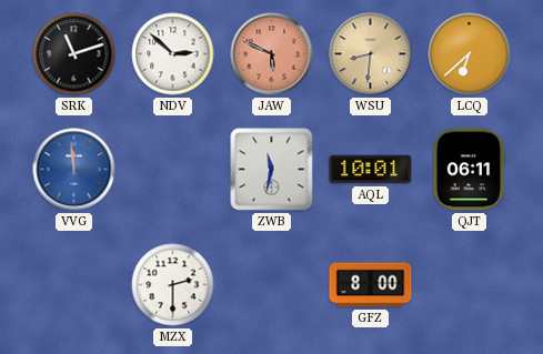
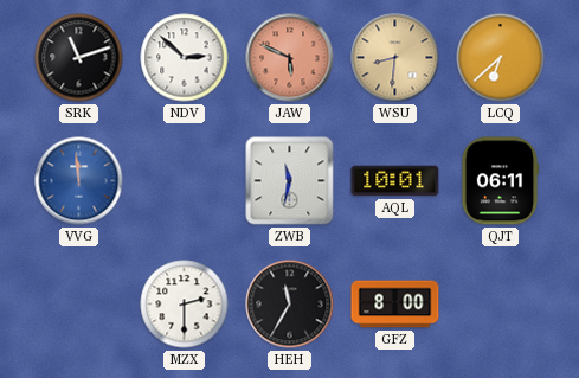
HEH: none -> 11:35 (290, 305)
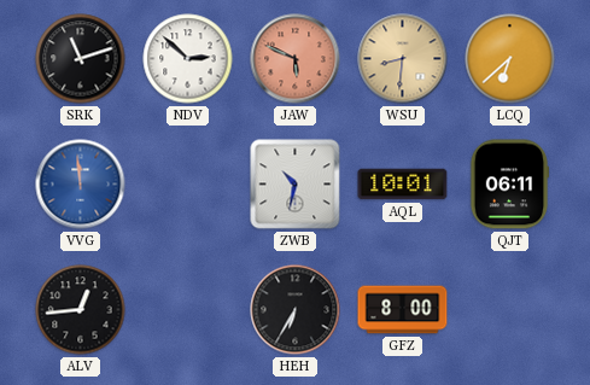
ZWB: 11:32 -> 10:32 (296, 185)
ALV: none -> 12:44 (81, 310)
MZX: 2:30 -> none (185, 305)
HEH: 11:35 -> 6:35 (296, 310)
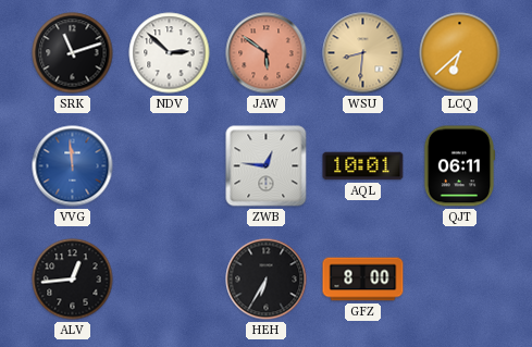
JAW: 5:49 -> 5:51 (267, 53)
ZWB: 10:32 -> 12:46 (267, 166)
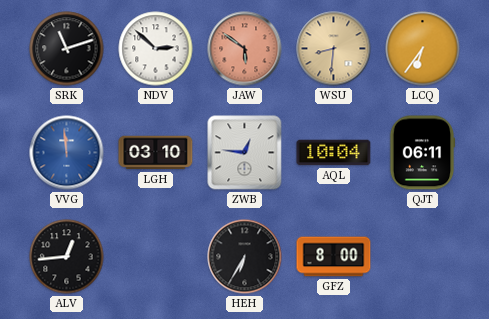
LCQ: 6:38 -> 6:36 (423, 49)
LGH: none -> 03:10 (156, 153)
AQL: 10:01 -> 10:04 (334, 153)
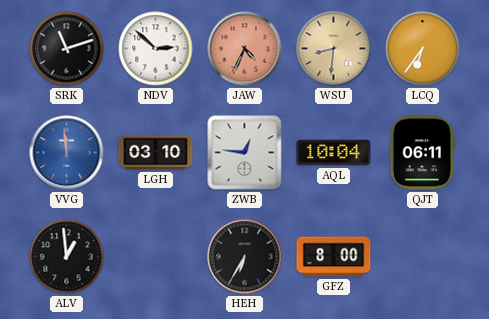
JAW: 5:51 -> 4:34 (245, 49)
ALV: 12:44 -> 12:59 (67, 257)
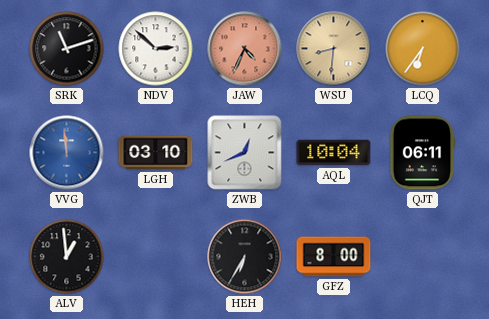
ZWB: 12:46 -> 12:41 (245, 153)
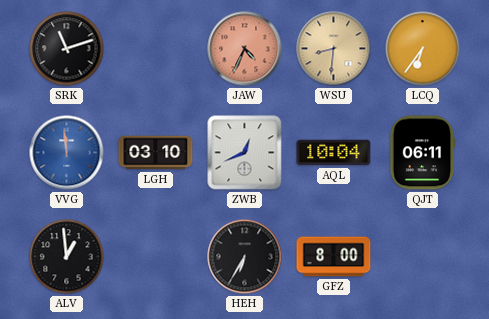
NDV: 2:52 -> none (156, 49)
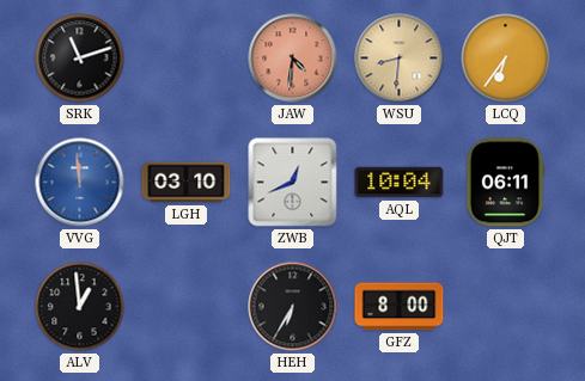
JAW: 4:34 -> 4:31 (293, 59)
